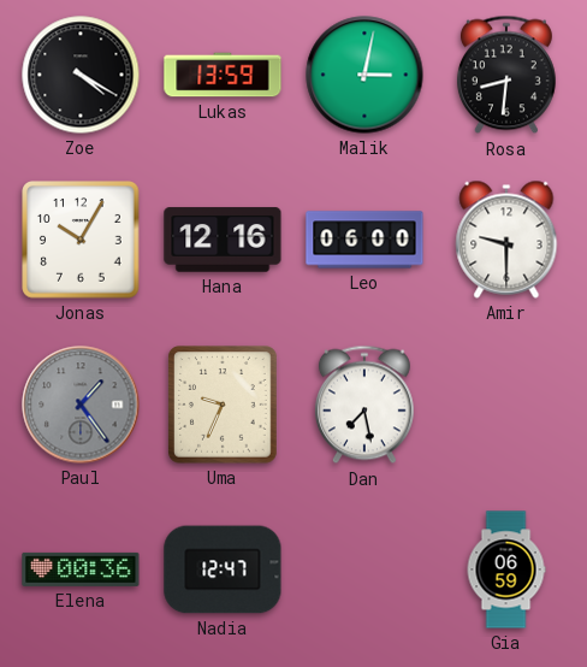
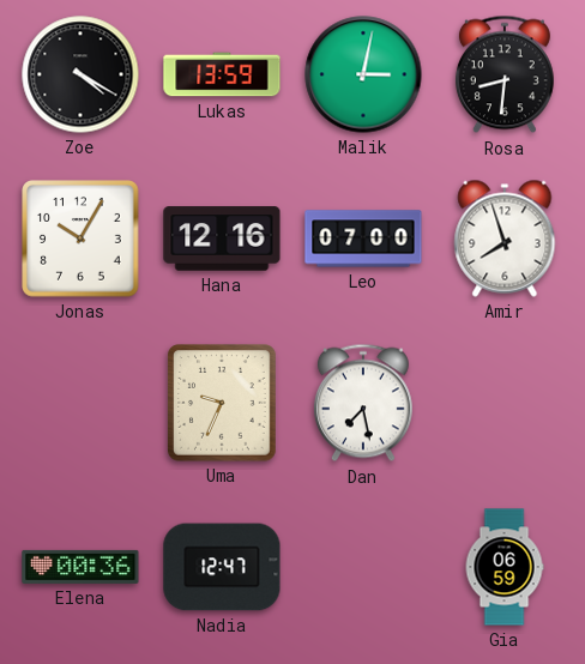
Leo: 06:00 -> 07:00 (363, 239)
Amir: 9:30 -> 7:57 (505, 239)
Paul: 1:24 -> none (81, 405)
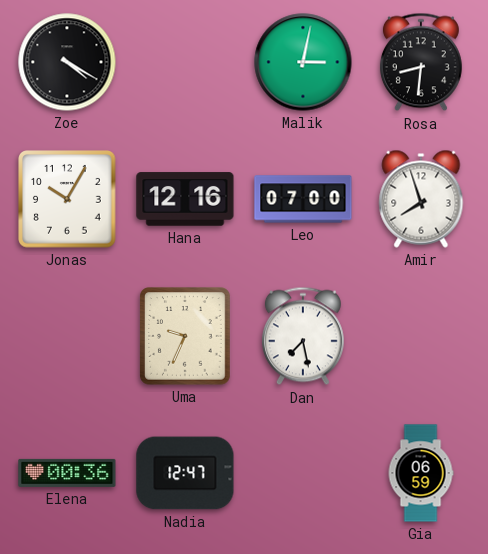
Lukas: 13:59 -> none (222, 74)
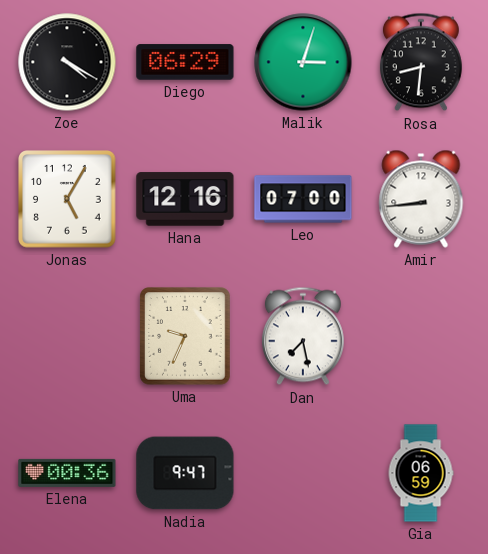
Diego: none -> 06:29 (185, 62)
Malik: 3:02 -> 3:03 (303, 62)
Jonas: 10:05 -> 5:05 (67, 199)
Amir: 7:57 -> 8:44 (421, 199)
Nadia: 12:47 -> 9:47 (185, 473)
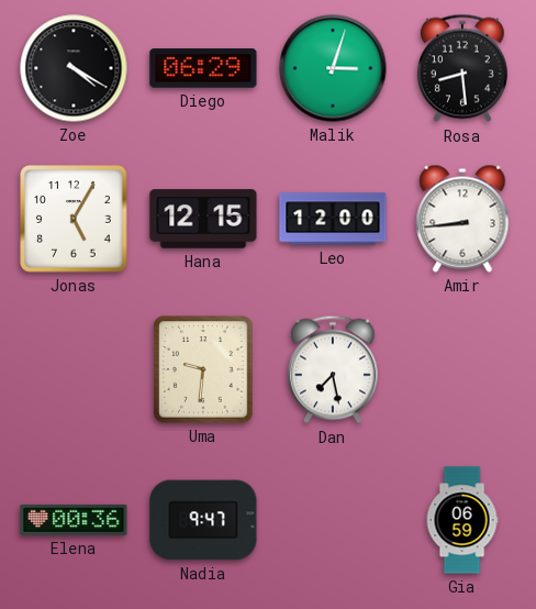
Rosa: 8:31 -> 8:29 (462, 68)
Hana: 12:16 -> 12:15 (203, 219)
Leo: 07:00 -> 12:00 (333, 219)
Uma: 9:34 -> 9:31 (203, 369)
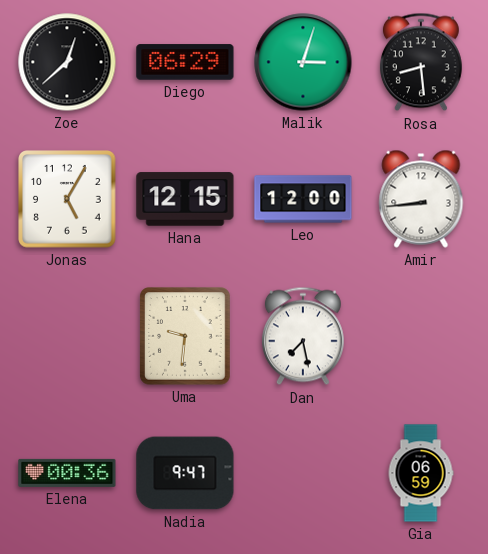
Zoe: 4:20 -> 12:38 (67, 62)
